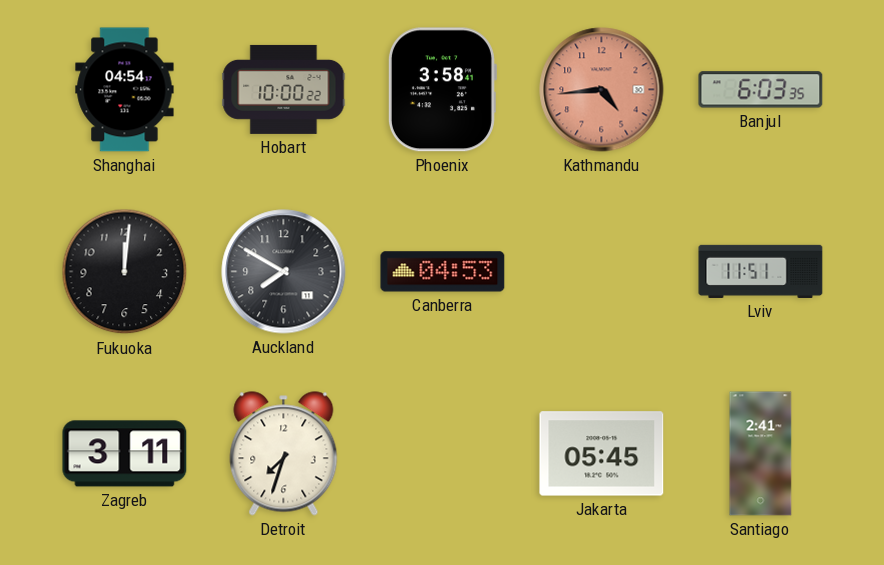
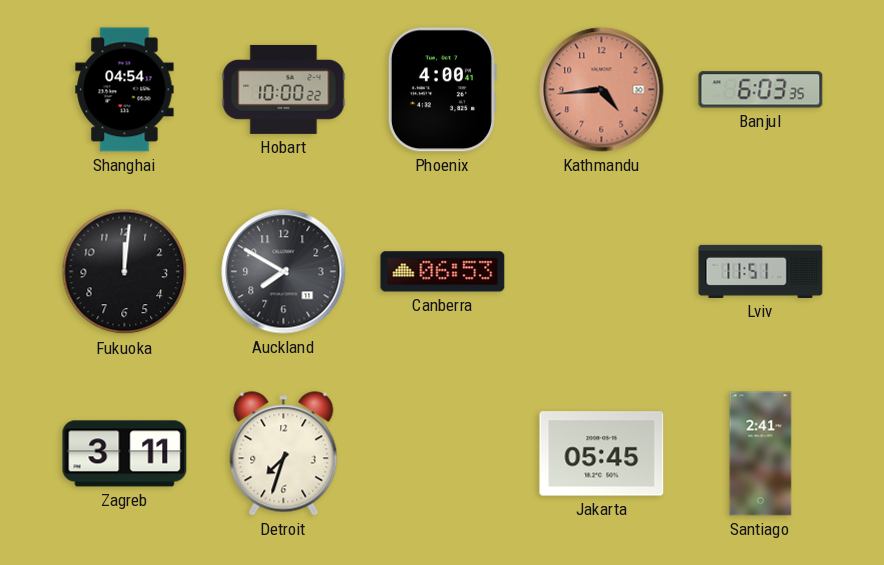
Phoenix: 3:58 -> 4:00 (442, 90)
Canberra: 04:53 -> 06:53 (443, 272)
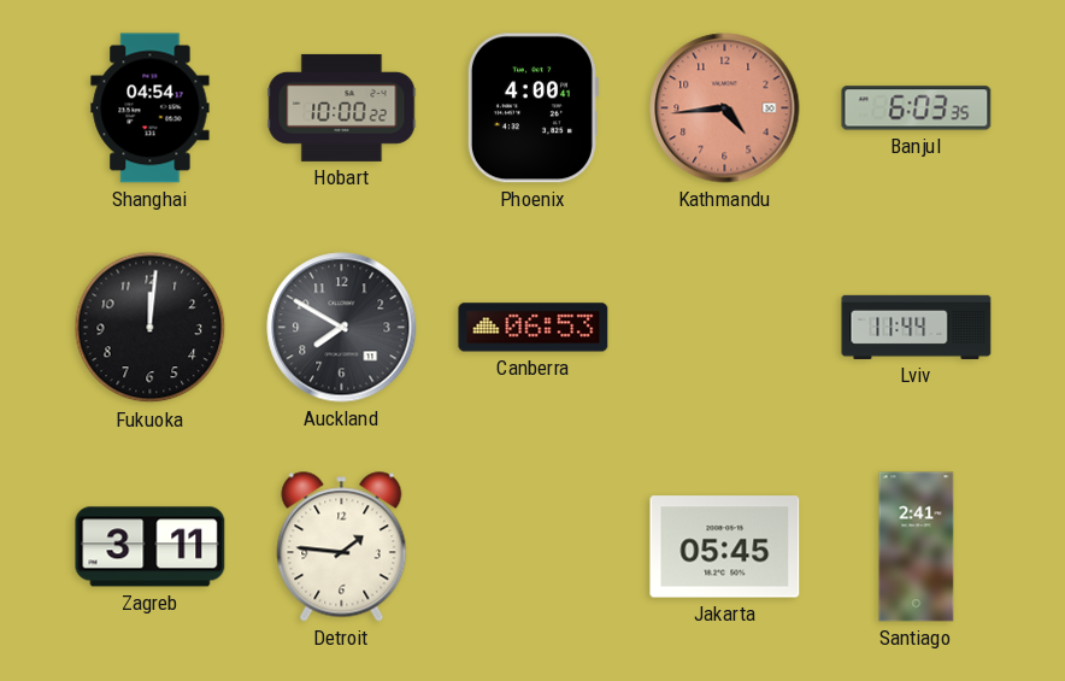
Lviv: 11:51 -> 11:44 (917, 327)
Detroit: 7:33 -> 1:46 (342, 547)
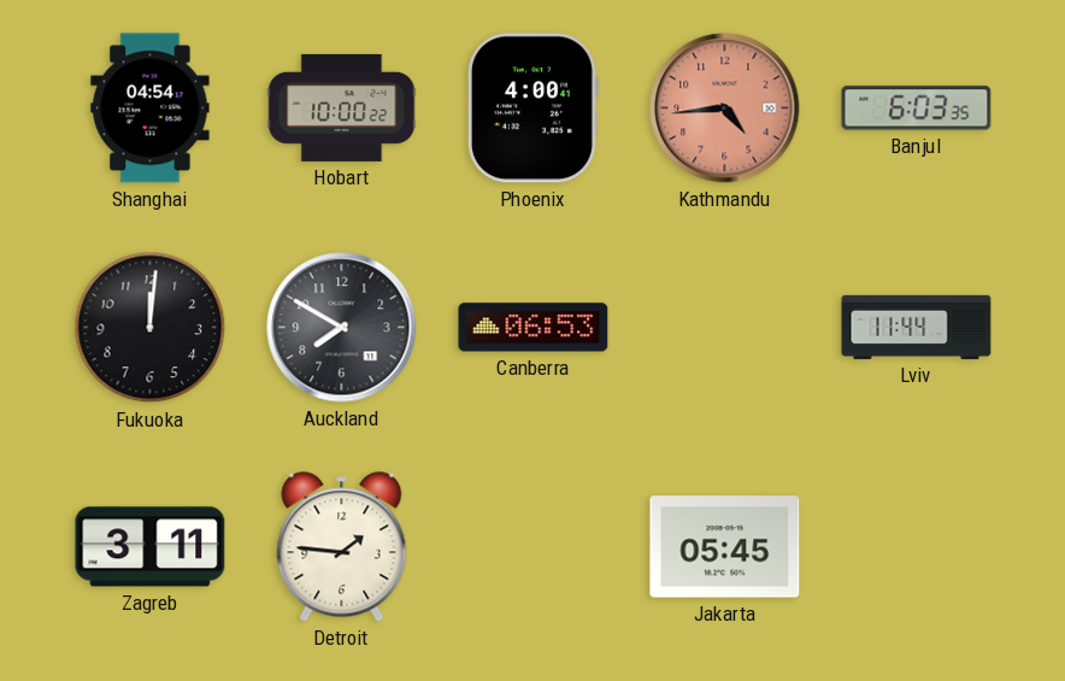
Santiago: 2:41 -> none (917, 547)
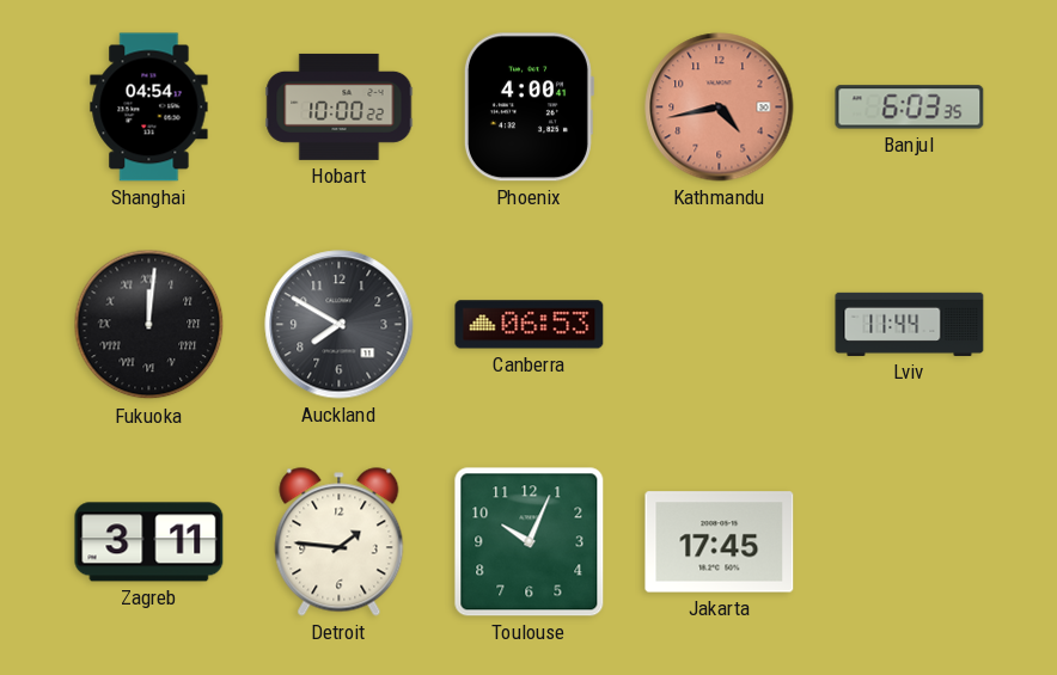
Kathmandu: 4:44 -> 4:43 (720, 108)
Fukuoka numerals: Arabic -> Roman (149, 325)
Toulouse: none -> 10:04 (530, 542)
Jakarta: 05:45 -> 17:45 (720, 542)
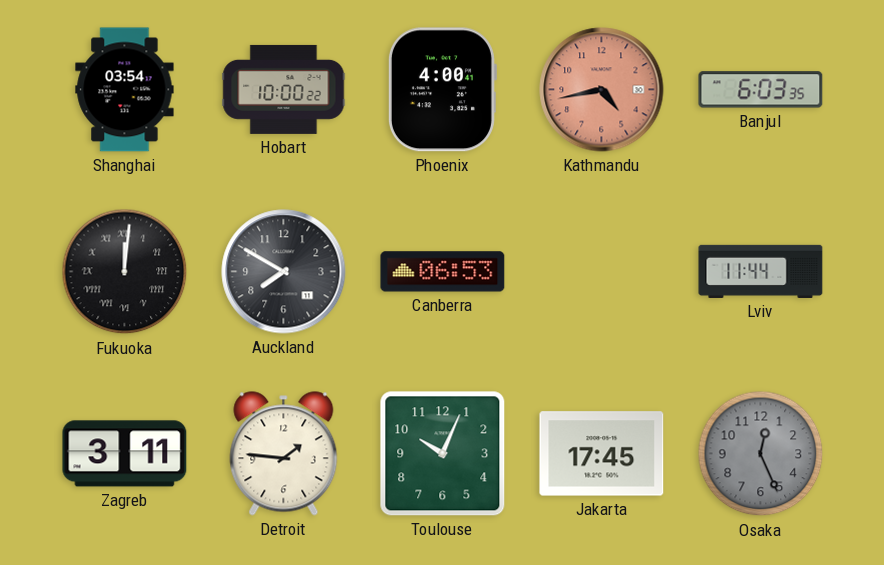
Shanghai: 04:54 -> 03:54 (125, 90)
Osaka: none -> 12:26 (761, 454)
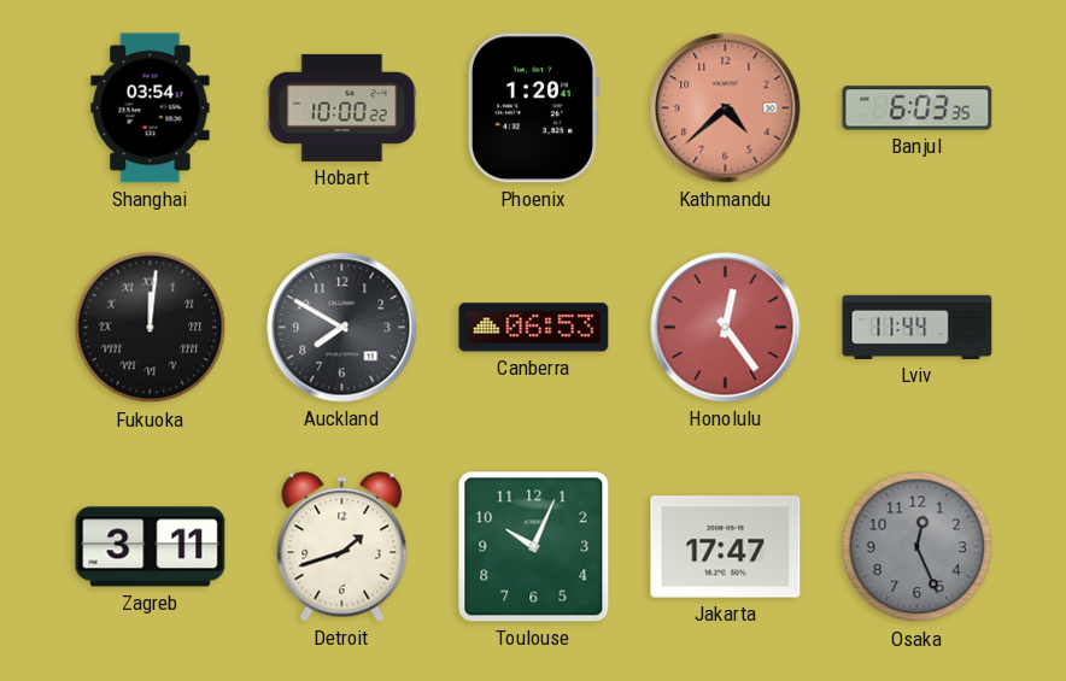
Phoenix: 4:00 -> 1:20 (533, 108)
Kathmandu: 4:43 -> 4:38 (726, 108)
Honolulu: none -> 12:24 (726, 328)
Detroit: 1:46 -> 1:42 (342, 547)
Jakarta: 17:45 -> 17:47 (726, 547)
